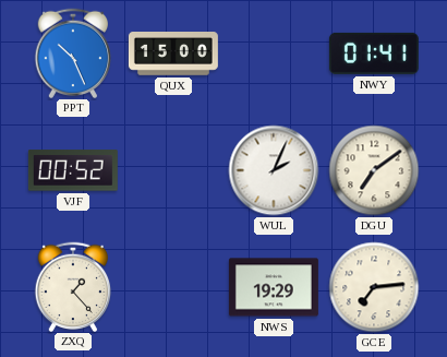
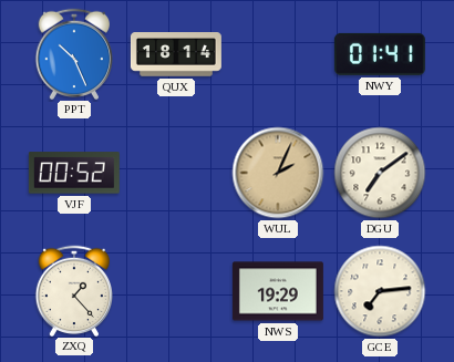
QUX: 15:00 -> 18:14 (176, 55)
WUL dial: white -> champagne (278, 173)
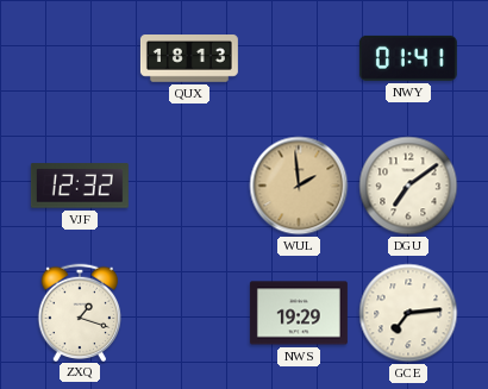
PPT: 10:26 -> none (74, 53)
QUX: 18:14 -> 18:13 (189, 59)
VJF: 00:52 -> 12:32 (80, 186)
WUL: 2:04 -> 1:59 (299, 186)
ZXQ: 1:23 -> 1:18 (80, 312)
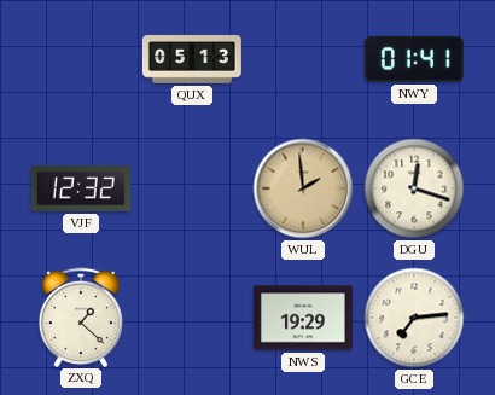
QUX: 18:13 -> 05:13 (192, 60)
DGU: 7:09 -> 12:18 (414, 188)
ZXQ: 1:18 -> 1:22 (81, 316)
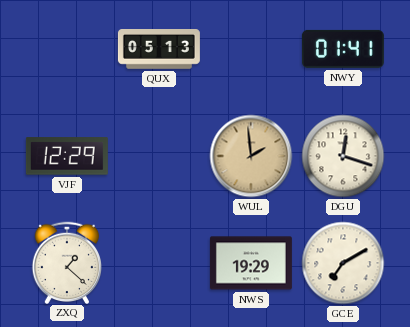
VJF: 12:32 -> 12:29 (67, 156)
GCE: 7:14 -> 7:10 (343, 263)
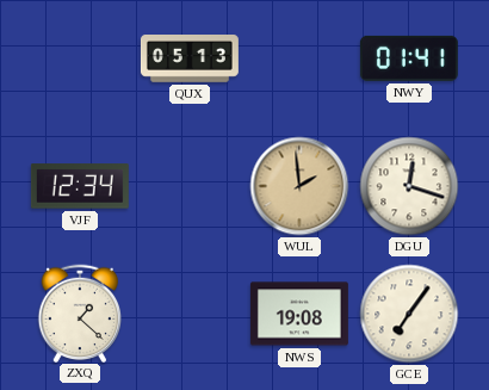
VJF: 12:29 -> 12:34 (80, 186)
NWS: 19:29 -> 19:08 (299, 314)
GCE: 7:10 -> 7:06 (409, 314)
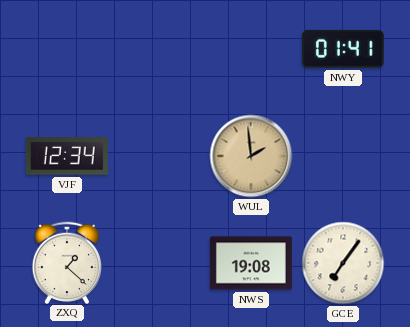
QUX: 05:13 -> none (190, 60)
DGU: 12:18 -> none (409, 186)
